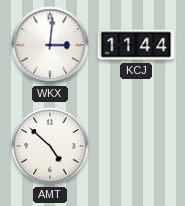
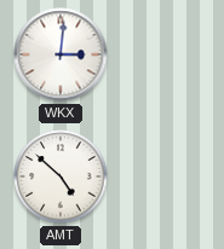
KCJ: 11:44 -> none (136, 45)
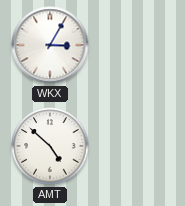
WKX: 3:01 -> 3:05 (50, 45)
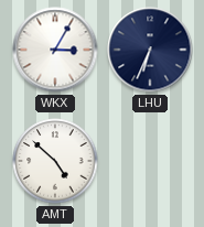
LHU: none -> 6:34 (150, 50)
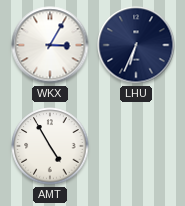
AMT: 4:52 -> 4:55 (50, 146)
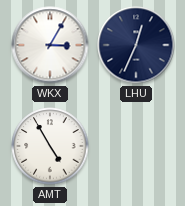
LHU: 6:34 -> 12:34 (136, 45)
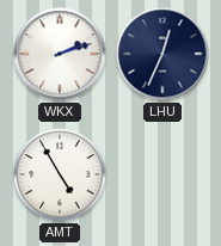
WKX: 3:05 -> 2:12 (60, 54)
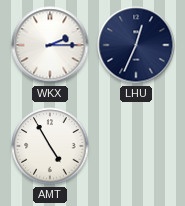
WKX: 2:12 -> 2:15 (50, 45)
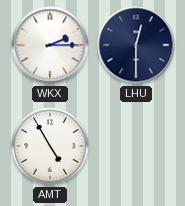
LHU: 12:34 -> 12:30 (136, 45)
